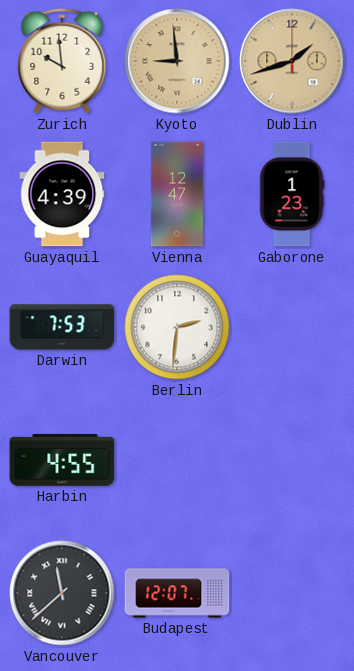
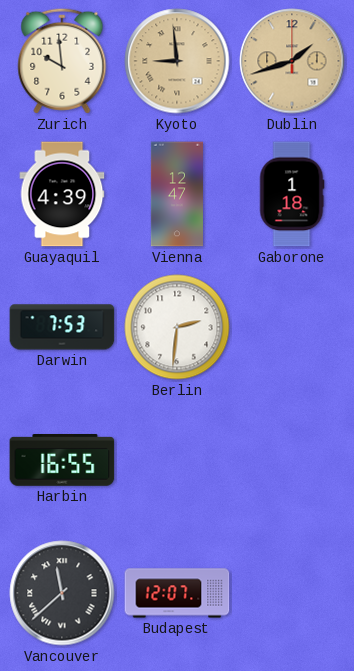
Gaborone: 1:23 -> 1:18 (292, 194)
Harbin: 4:55 -> 16:55 (62, 461)
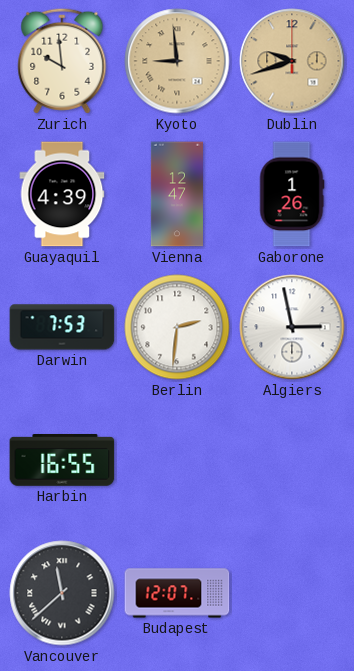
Dublin: 1:42 -> 9:42 (292, 61)
Gaborone: 1:18 -> 1:26 (292, 194)
Algiers: none -> 2:58 (292, 327)
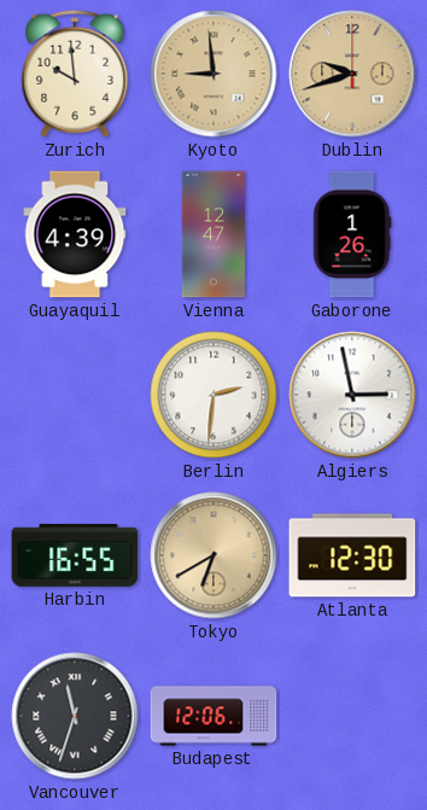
Darwin: 7:53 -> none (62, 327)
Tokyo: none -> 6:40 (213, 555)
Atlanta: none -> 12:30 (352, 555)
Vancouver: 11:38 -> 11:33 (75, 716)
Budapest: 12:07 -> 12:06 (213, 716)
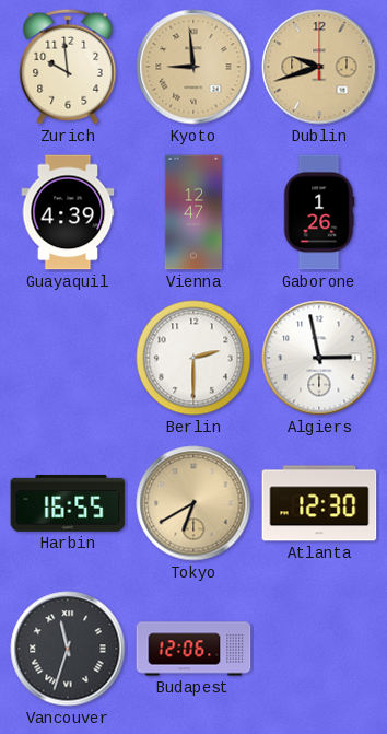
Berlin: 2:31 -> 2:30 (193, 358)
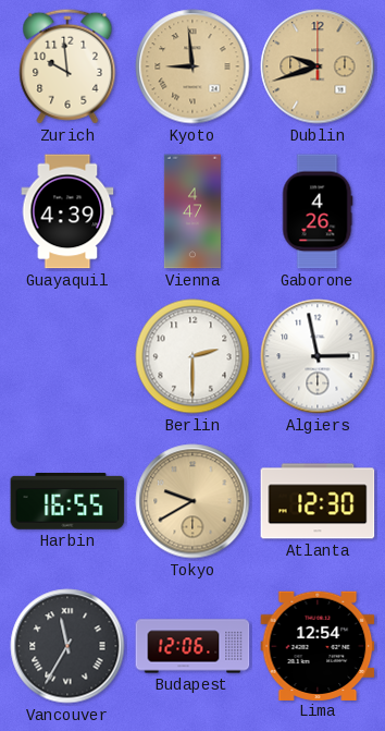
Vienna: 12:47 -> 4:47 (192, 211)
Gaborone: 1:26 -> 4:26 (318, 211)
Tokyo: 6:40 -> 9:40 (192, 501)
Vancouver: 11:33 -> 11:35 (67, 646)
Lima: none -> 12:54 (318, 645)
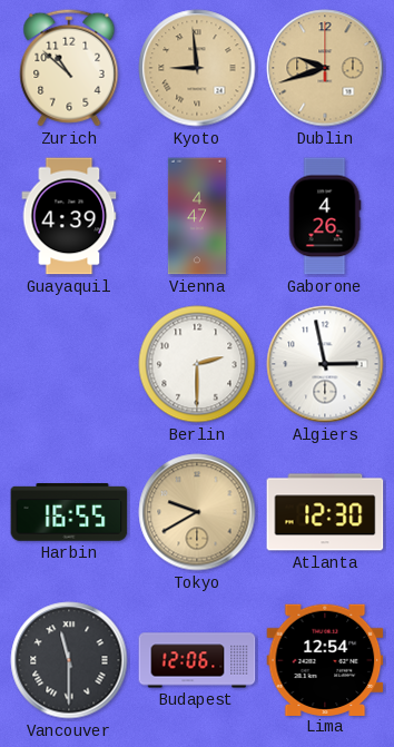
Zurich: 9:59 -> 10:52 (69, 68)
Vancouver: 11:35 -> 11:30 (69, 660)
